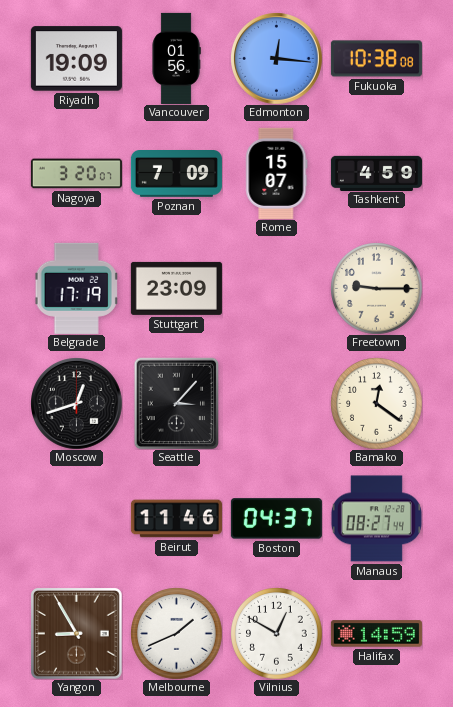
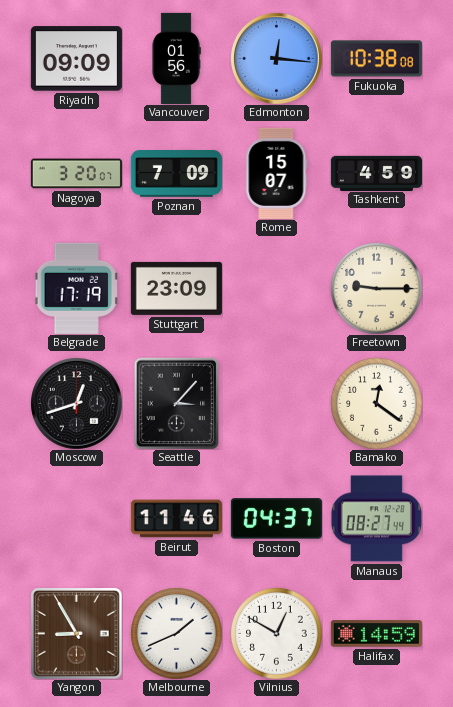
Riyadh: 19:09 -> 09:09 (76, 59)
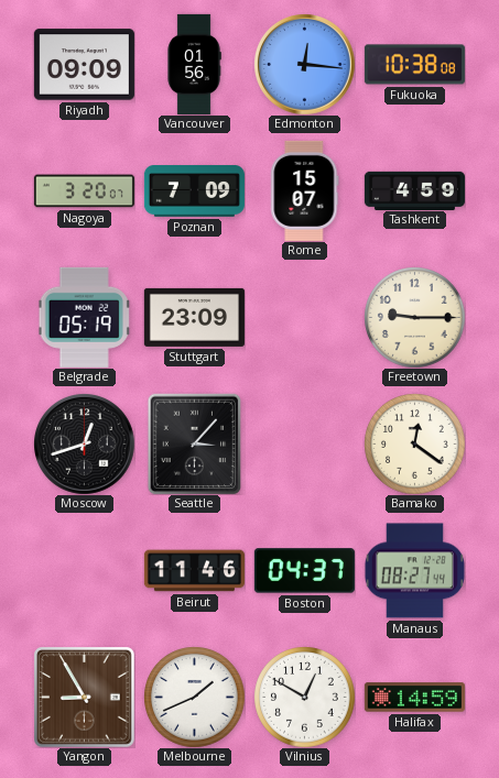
Belgrade: 17:19 -> 05:19 (85, 317)
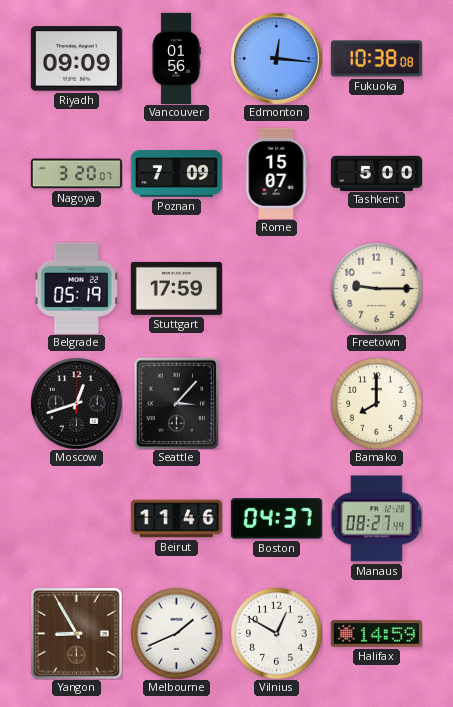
Tashkent: 4:59 -> 5:00 (376, 173)
Stuttgart: 23:09 -> 17:59 (176, 288)
Bamako: 12:21 -> 8:00 (376, 403)
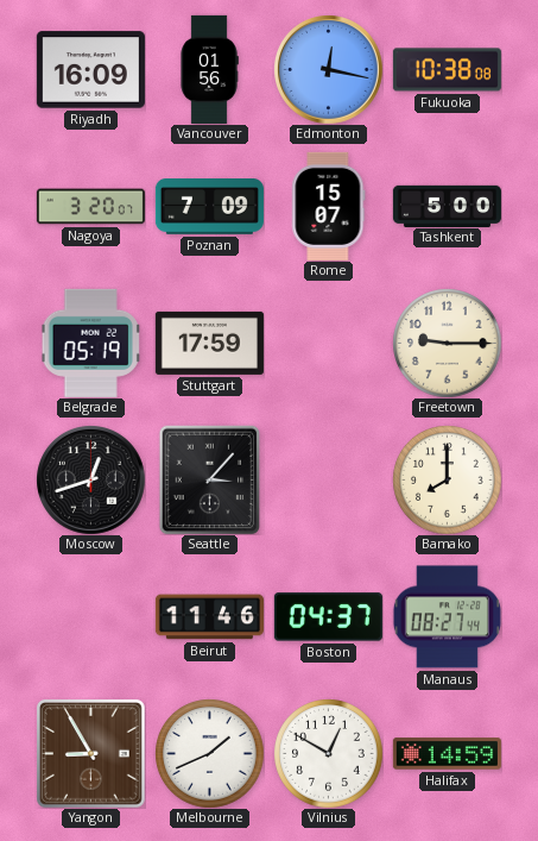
Riyadh: 09:09 -> 16:09 (90, 70)
Edmonton: 12:16 -> 12:17 (329, 70)
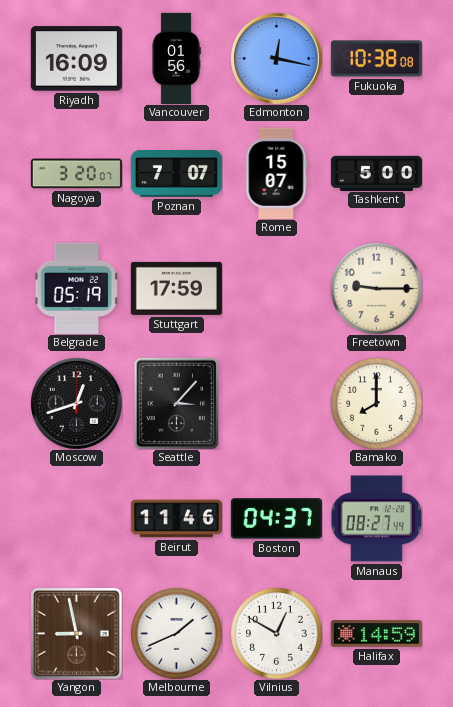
Poznan: 7:09 -> 7:07 (176, 174)
Yangon: 8:55 -> 8:58 (77, 634)
